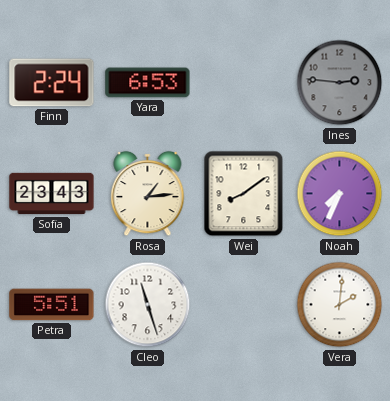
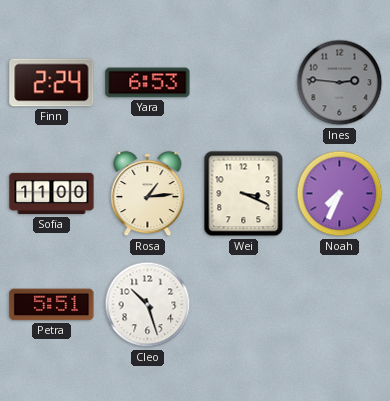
Sofia: 23:43 -> 11:00 (52, 194)
Wei: 8:09 -> 3:19 (244, 194)
Cleo: 11:27 -> 10:27 (148, 305)
Vera: 2:01 -> none (340, 305)
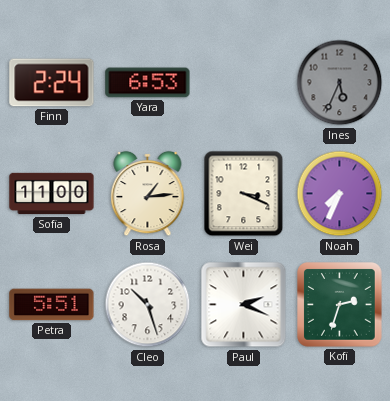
Ines: 2:46 -> 5:34 (340, 83)
Paul: none -> 2:19 (244, 305)
Kofi: none -> 2:33 (340, 305)
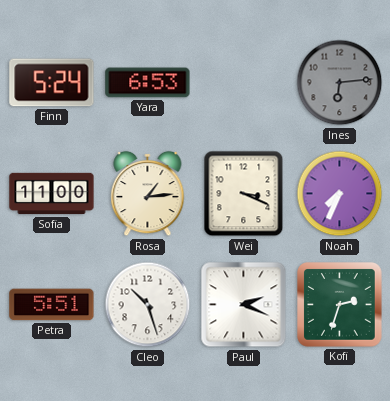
Finn: 2:24 -> 5:24 (52, 83)
Ines: 5:34 -> 6:14 (340, 83)
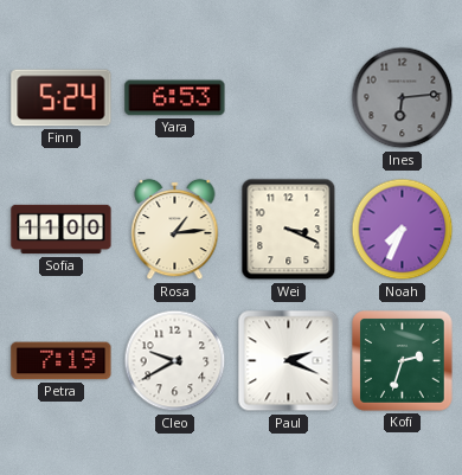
Petra: 5:51 -> 7:19 (62, 361)
Cleo: 10:27 -> 9:40 (175, 361)
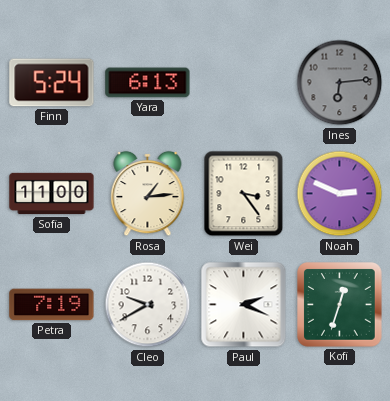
Yara: 6:53 -> 6:13 (148, 83)
Wei: 3:19 -> 3:24 (244, 194)
Noah: 7:34 -> 2:49 (340, 194)
Kofi: 2:33 -> 12:33 (340, 305)
